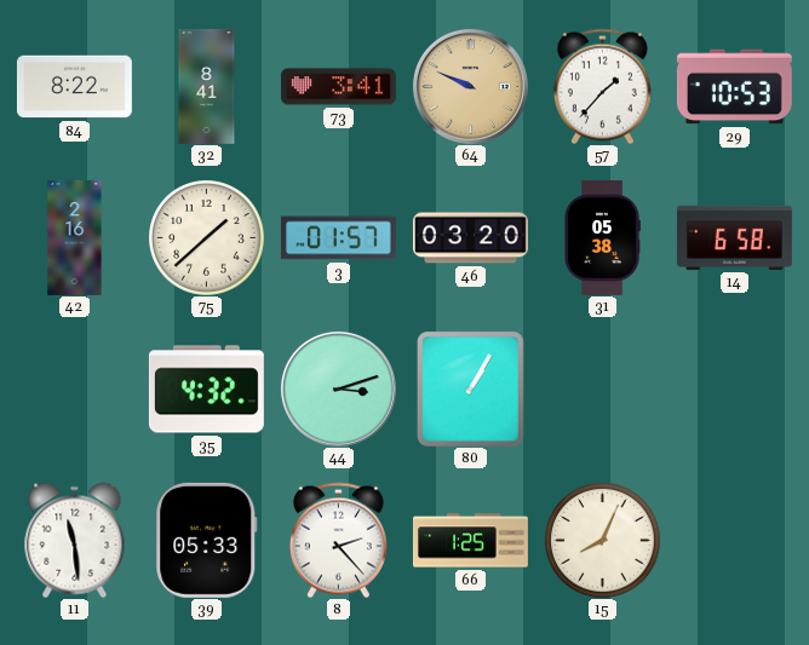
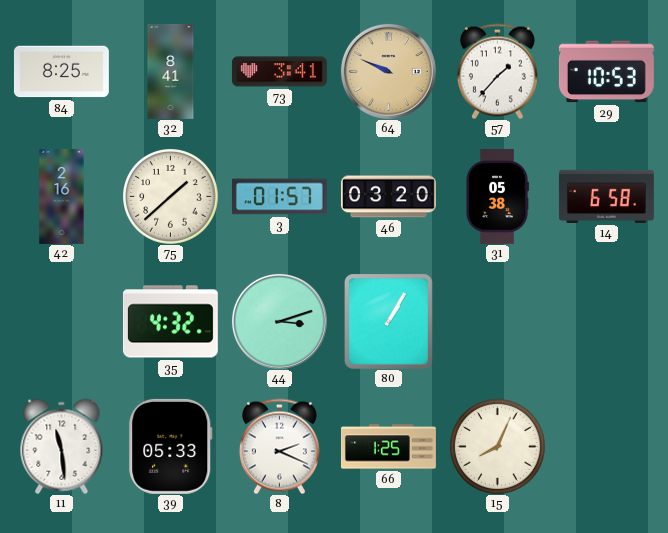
84: 8:22 -> 8:25 (61, 72)
8: 2:23 -> 2:19 (279, 446)
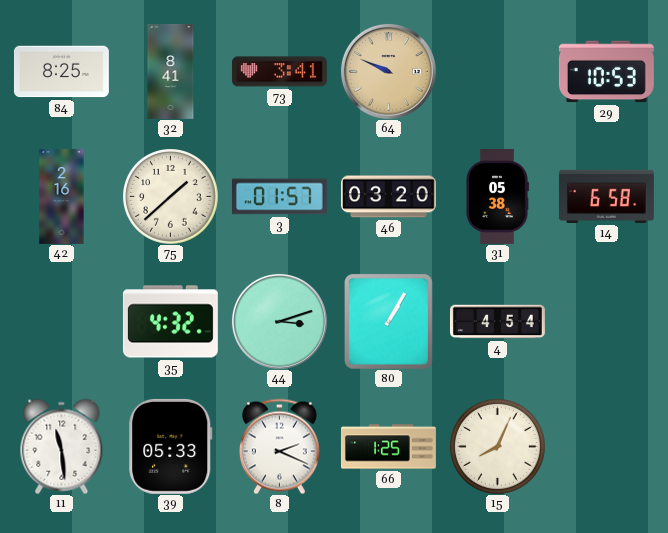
57: 1:37 -> none (497, 71)
4: none -> 4:54 (498, 322)
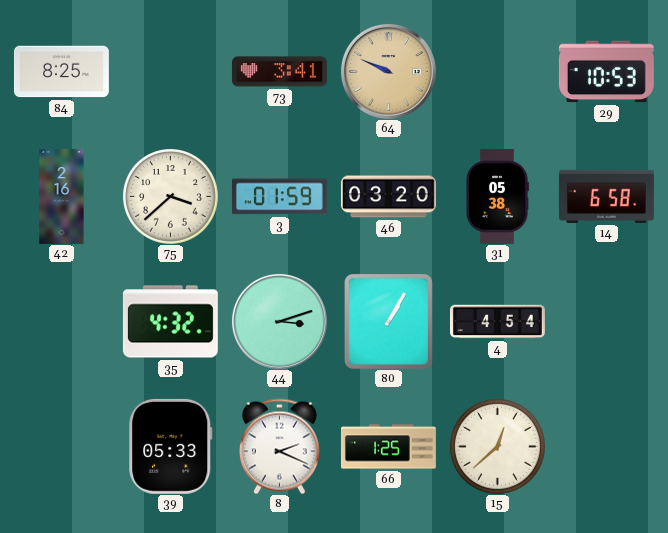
32: 8:41 -> none (171, 71)
75: 1:38 -> 3:38 (171, 197)
3: 01:57 -> 01:59 (279, 197)
11: 11:29 -> none (62, 446)
15: 8:04 -> 12:38 (498, 447)
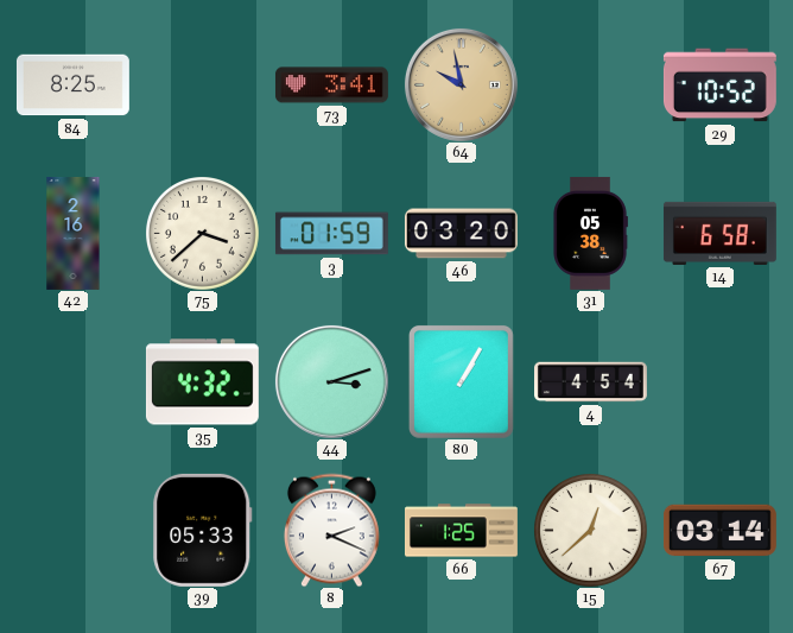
64: 9:49 -> 9:58 (461, 84)
29: 10:53 -> 10:52 (719, 86)
67: none -> 03:14 (719, 531)
